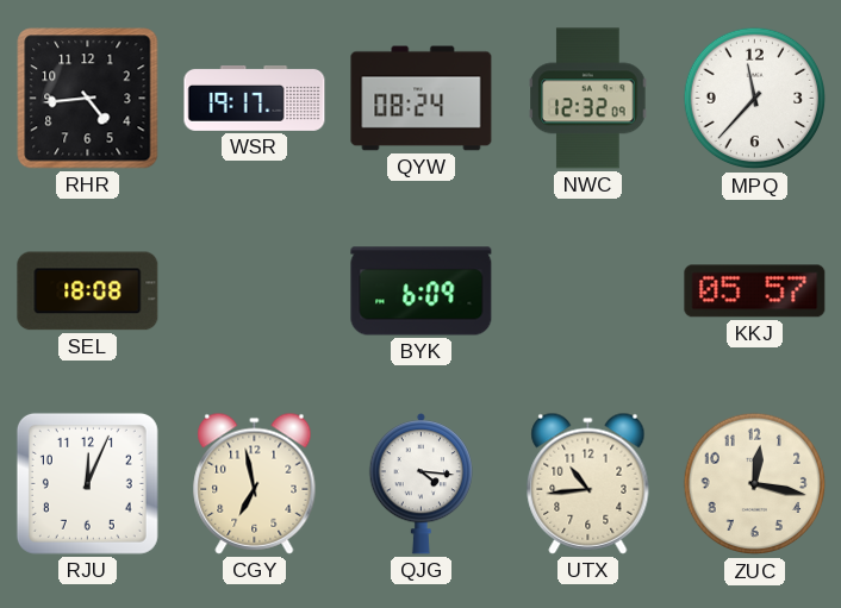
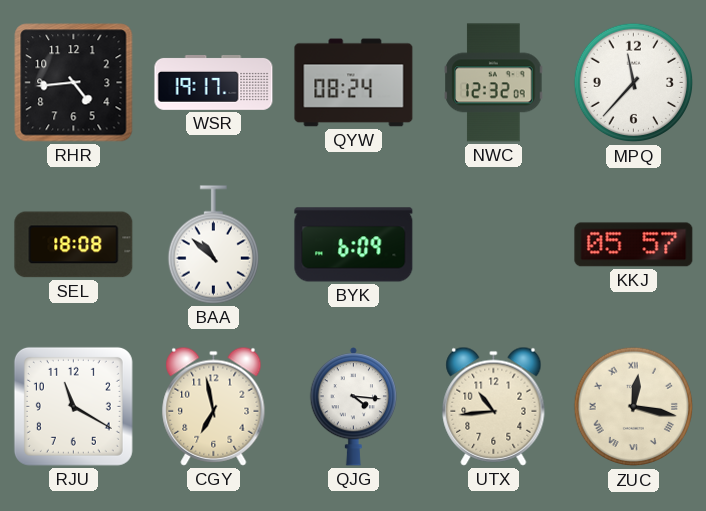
BAA: none -> 10:52 (213, 245)
RJU: 12:04 -> 11:20 (73, 406)
ZUC numerals: Arabic -> Roman (634, 407)
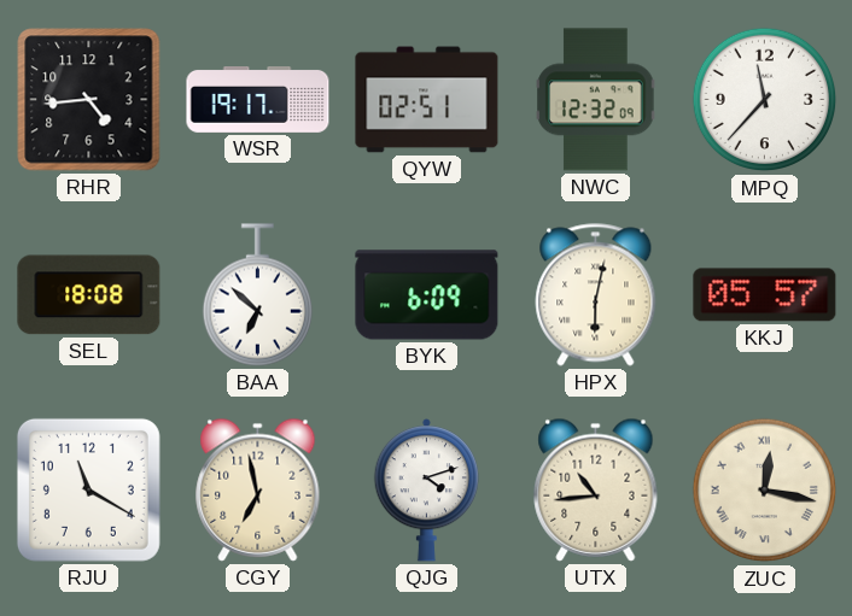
QYW: 08:24 -> 02:51 (427, 100)
BAA: 10:52 -> 6:52 (257, 295)
HPX: none -> 6:02 (596, 295)
QJG: 4:16 -> 4:12 (427, 491)
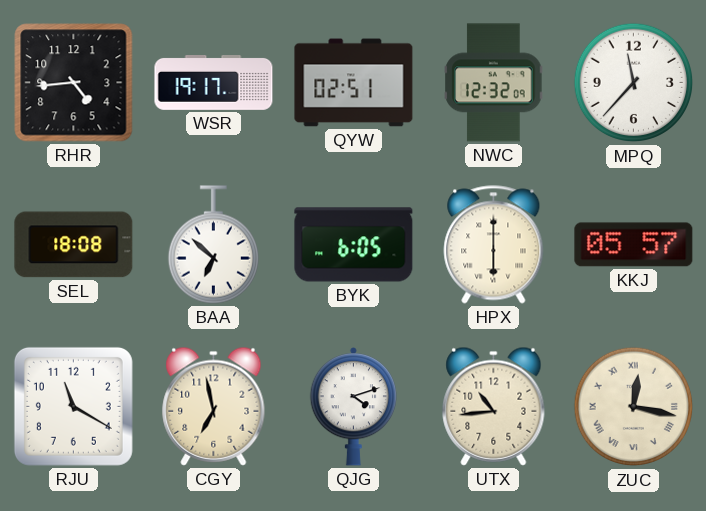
BYK: 6:09 -> 6:05 (354, 245)
HPX: 6:02 -> 6:00 (494, 245)
